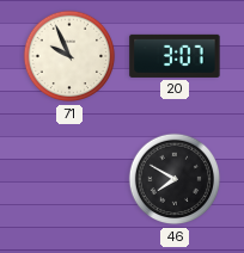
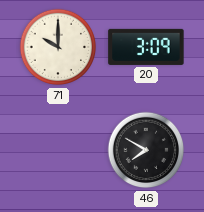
71: 9:56 -> 10:00 (58, 47)
20: 3:07 -> 3:09 (146, 47)
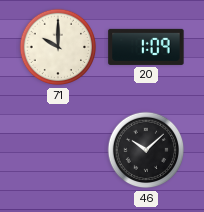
20: 3:09 -> 1:09 (146, 47)
46: 7:50 -> 10:08 (146, 150)
